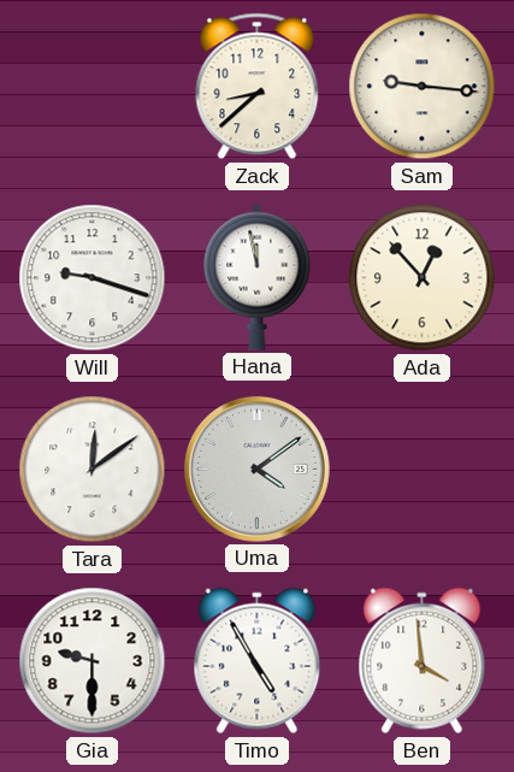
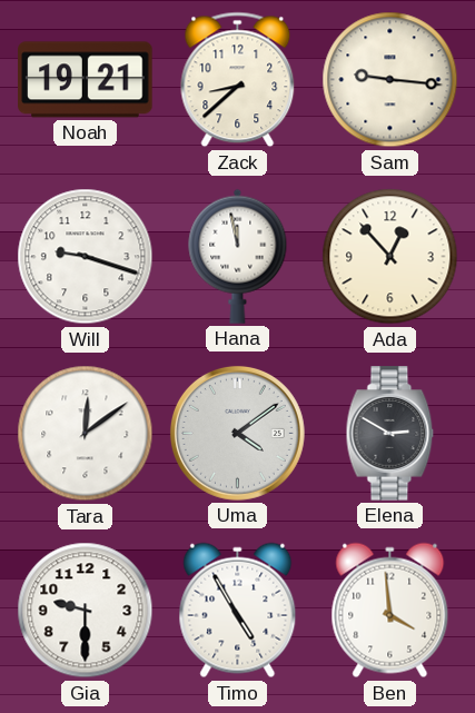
Noah: none -> 19:21 (86, 80)
Elena: none -> 2:50 (390, 434)
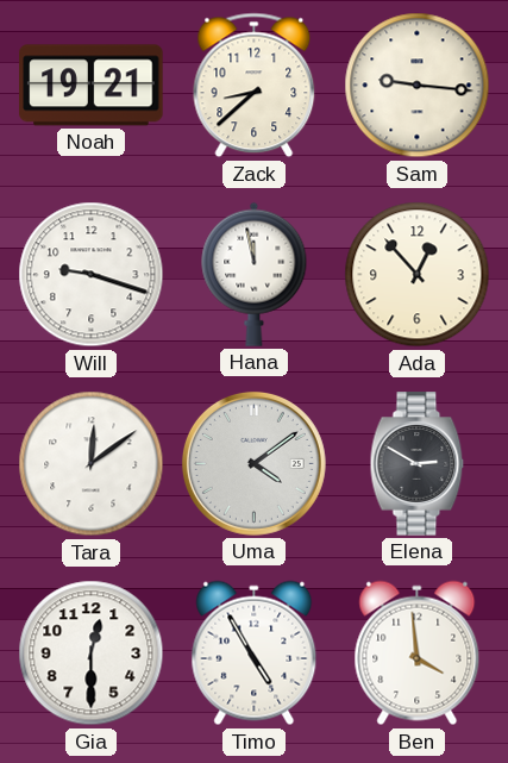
Gia: 9:30 -> 12:30 (92, 653)
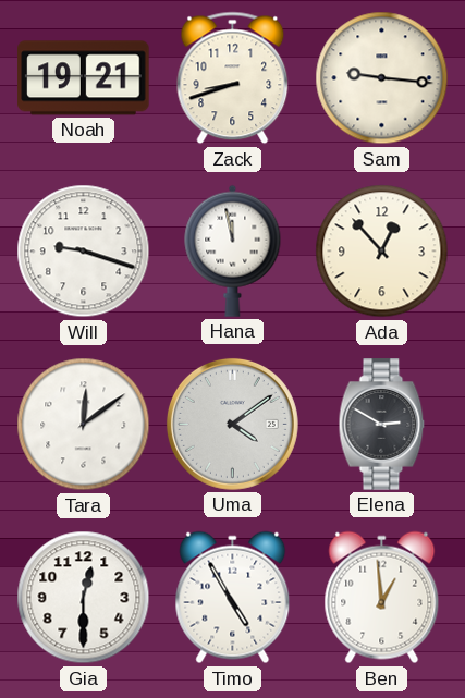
Zack: 8:38 -> 8:42 (233, 78)
Ben: 3:59 -> 12:59 (382, 598)
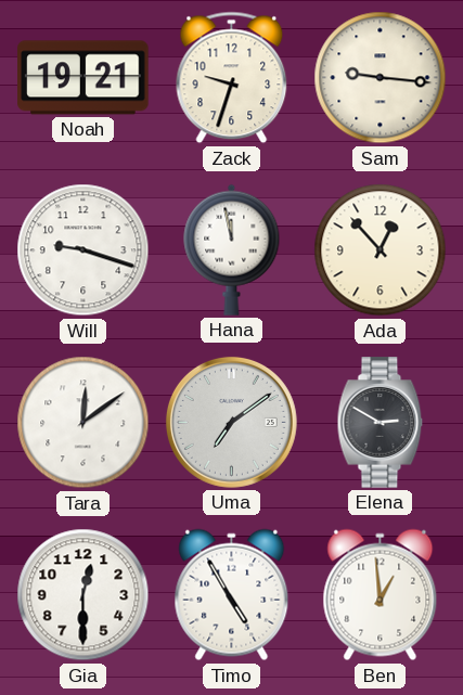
Zack: 8:42 -> 9:33 (232, 78)
Uma: 4:09 -> 7:09 (231, 422)
